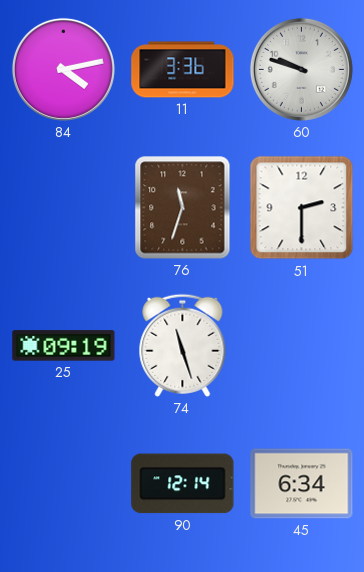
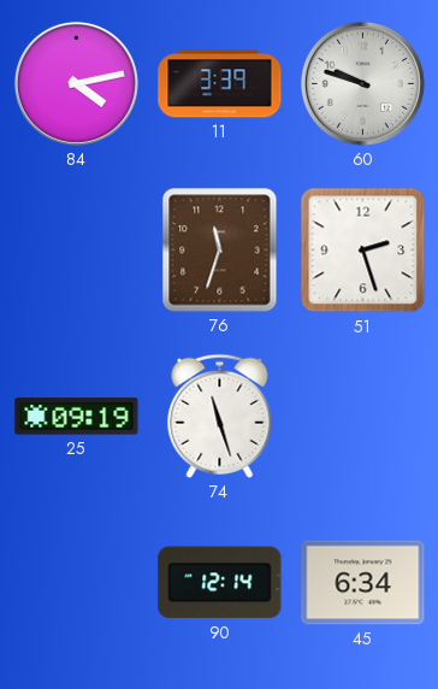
11: 3:36 -> 3:39 (220, 84)
51: 2:30 -> 2:27 (363, 251)
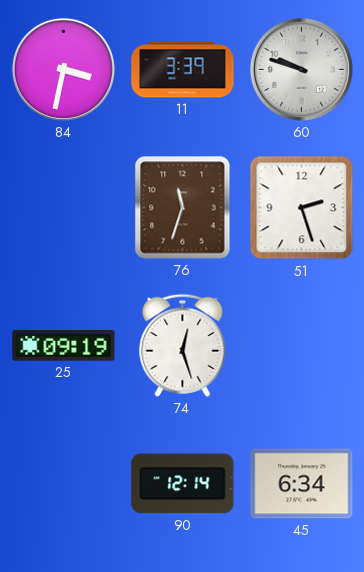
84: 4:13 -> 3:32 (63, 69)
74: 11:27 -> 12:27 (183, 345)
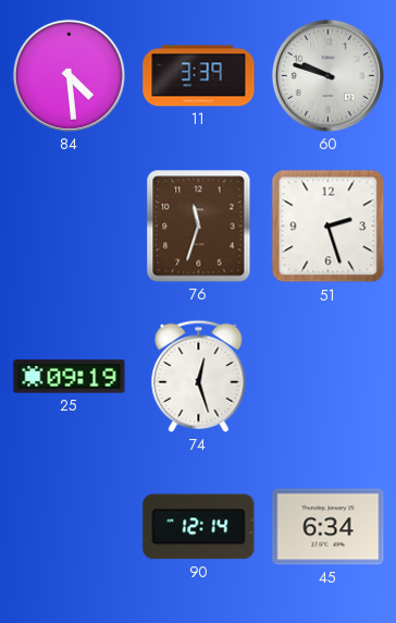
84: 3:32 -> 4:29 (69, 75)
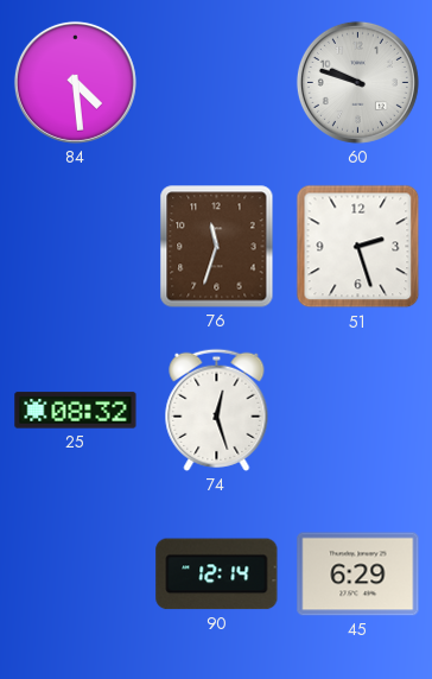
11: 3:39 -> none (199, 76)
25: 09:19 -> 08:32 (76, 411)
45: 6:34 -> 6:29 (358, 575)
